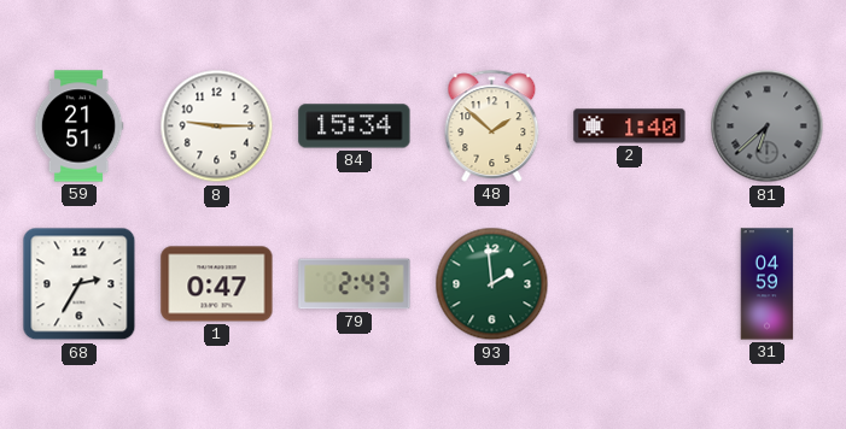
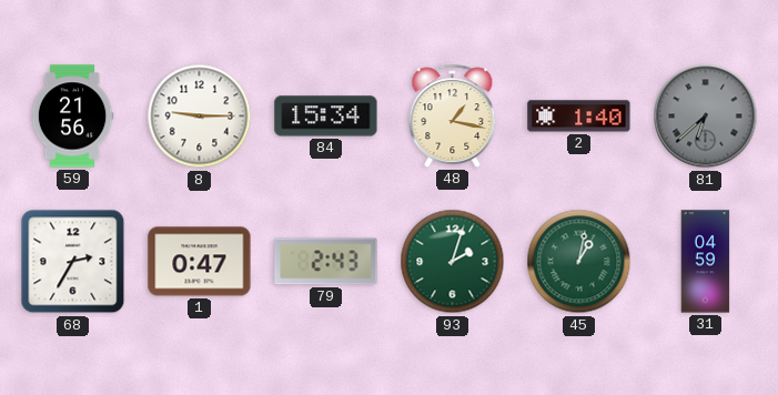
59: 21:51 -> 21:56 (72, 117)
48: 1:52 -> 1:17 (453, 115)
93: 1:59 -> 2:03 (453, 262)
45: none -> 1:02 (579, 262)
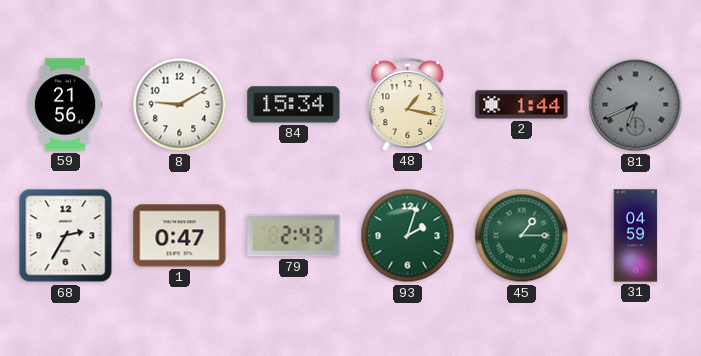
8: 9:15 -> 9:10 (180, 105)
2: 1:40 -> 1:44 (522, 105)
81: 6:38 -> 6:41 (636, 105)
45: 1:02 -> 1:15 (522, 236)
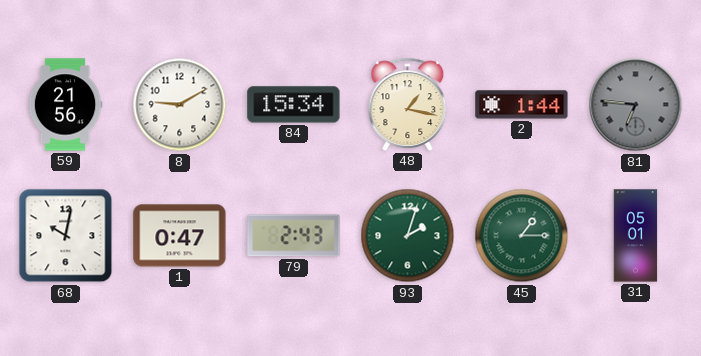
81: 6:41 -> 6:46 (636, 105)
68: 2:35 -> 10:02 (66, 236)
31: 04:59 -> 05:01 (636, 236)
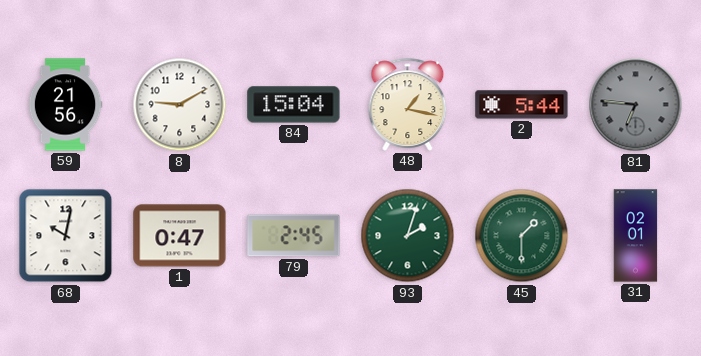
84: 15:34 -> 15:04 (294, 105)
2: 1:44 -> 5:44 (522, 105)
79: 2:43 -> 2:45 (294, 236)
45: 1:15 -> 1:30 (522, 236)
31: 05:01 -> 02:01 (636, 236)
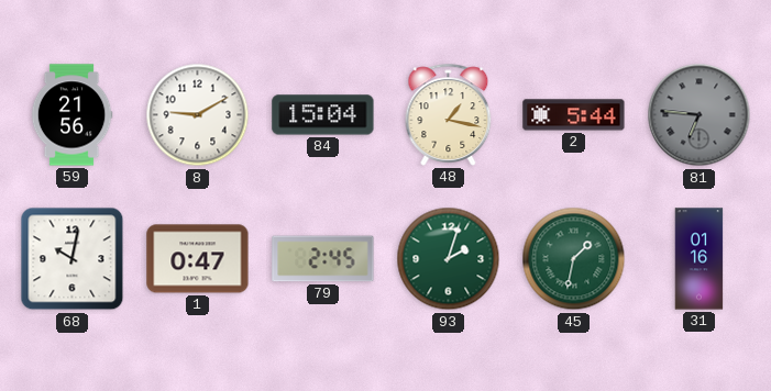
45: 1:30 -> 1:32 (574, 259)
31: 02:01 -> 01:16 (700, 259)
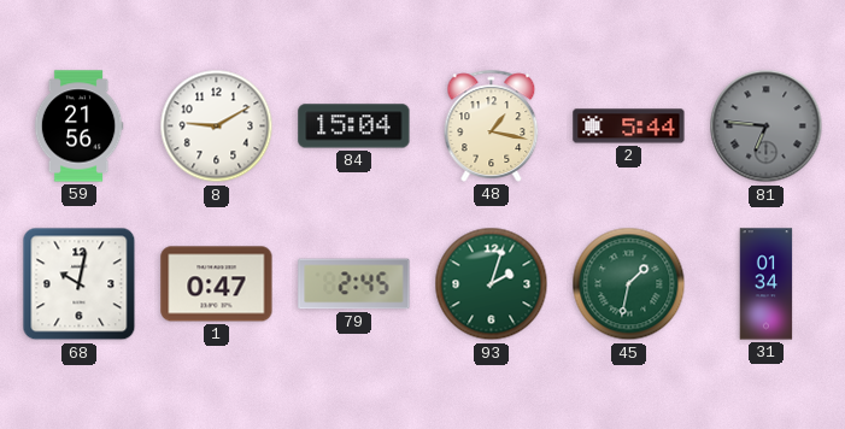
31: 01:16 -> 01:34 (767, 284)
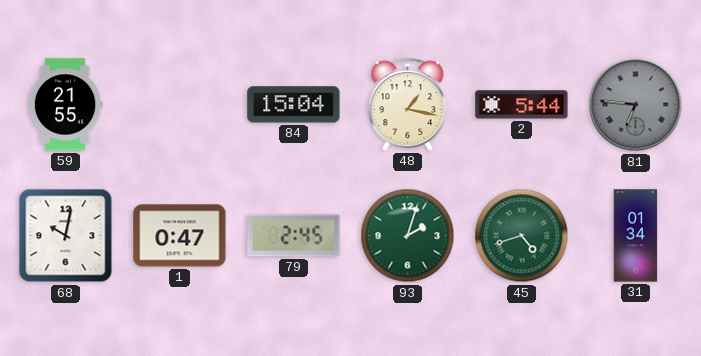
59: 21:56 -> 21:55 (65, 105)
8: 9:10 -> none (217, 127)
45: 1:32 -> 4:42 (522, 236)
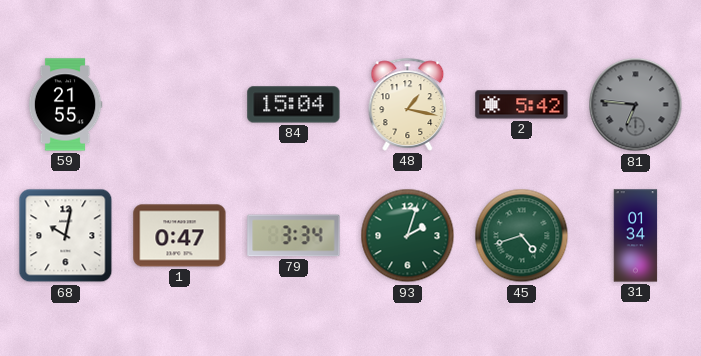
2: 5:44 -> 5:42 (522, 105)
79: 2:45 -> 3:34 (294, 236)
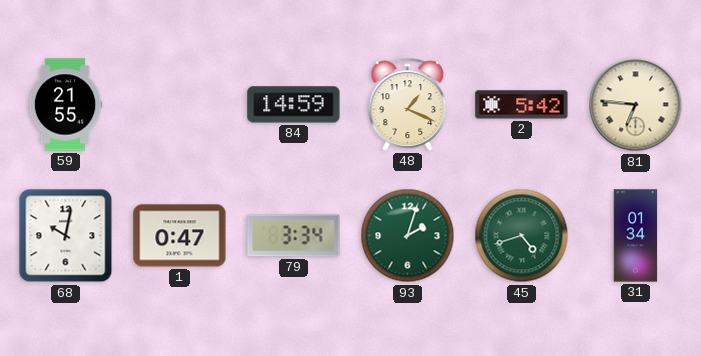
84: 15:04 -> 14:59 (294, 105)
48: 1:17 -> 1:19 (408, 104)
81 dial: grey -> cream (636, 105)
